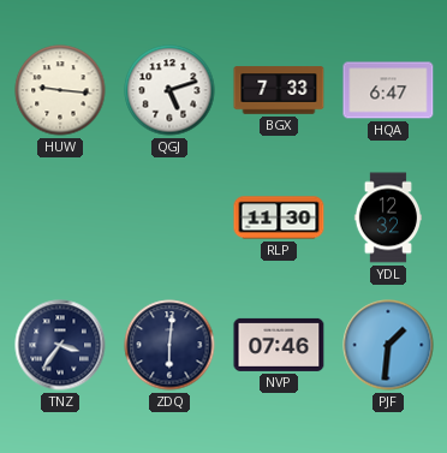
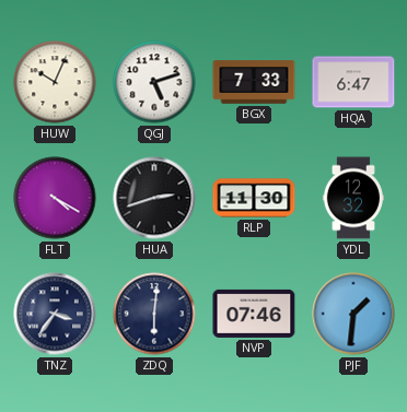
HUW: 9:16 -> 10:04 (55, 82)
FLT: none -> 4:20 (55, 198)
HUA: none -> 2:42 (154, 198)
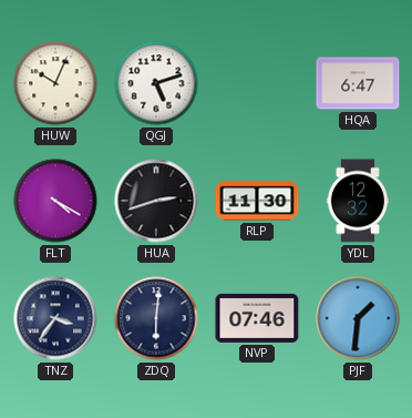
BGX: 7:33 -> none (254, 82)
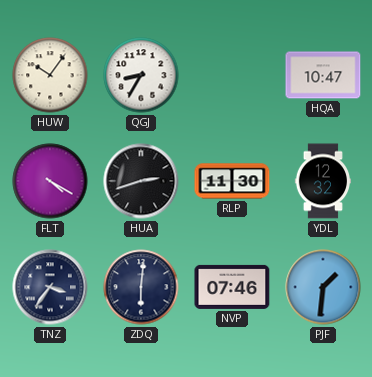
HUW: 10:04 -> 10:06 (50, 75)
QGJ: 5:12 -> 8:35 (141, 75)
HQA: 6:47 -> 10:47 (323, 75)
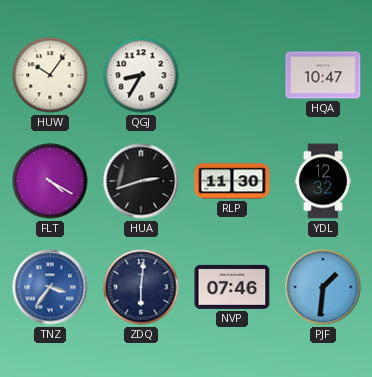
TNZ dial: navy -> blue (50, 287)
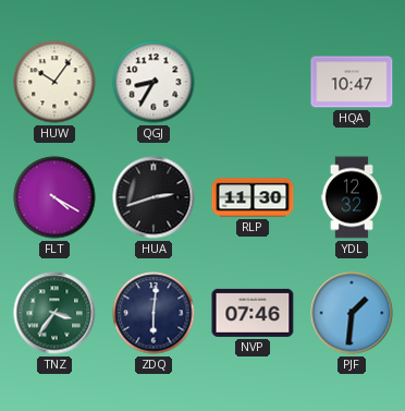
TNZ dial: blue -> green (54, 313)
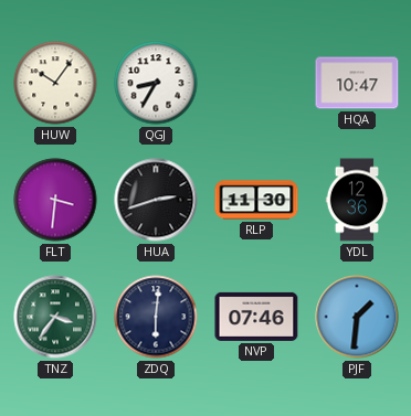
FLT: 4:20 -> 3:31 (55, 200)
YDL: 12:32 -> 12:36 (357, 200)
